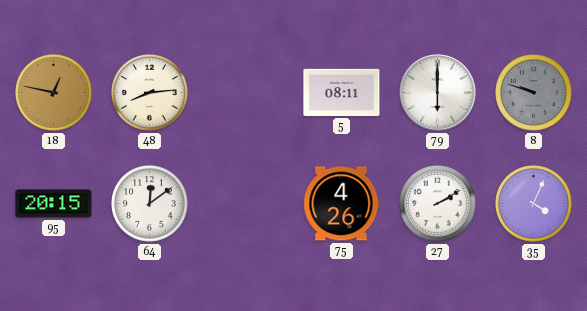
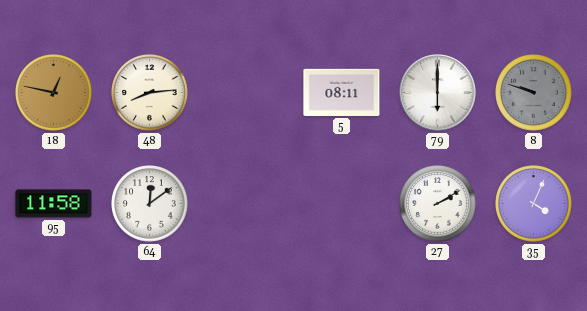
95: 20:15 -> 11:58 (54, 204)
75: 4:26 -> none (342, 204)
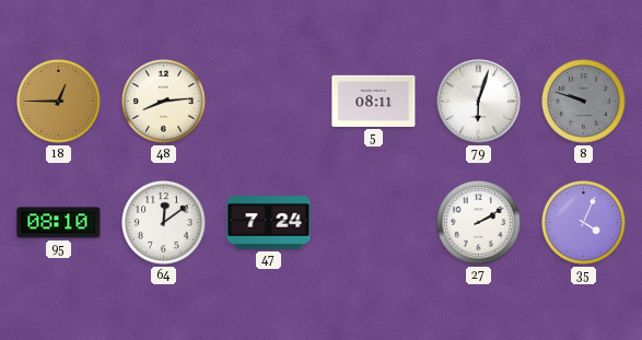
18: 12:47 -> 12:45 (59, 102)
79: 6:00 -> 6:03 (479, 102)
95: 11:58 -> 08:10 (59, 223)
47: none -> 7:24 (269, 223)
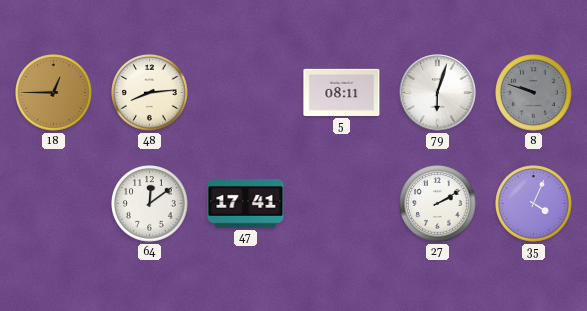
95: 08:10 -> none (59, 223)
47: 7:24 -> 17:41 (246, 204)
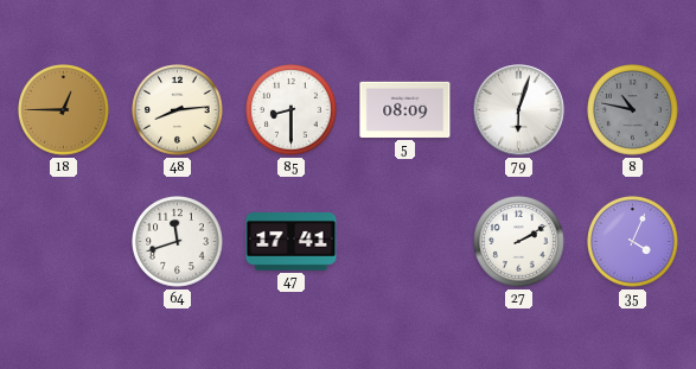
85: none -> 8:30 (292, 110)
5: 08:11 -> 08:09 (406, 109)
8: 9:48 -> 10:47 (633, 110)
64: 12:09 -> 11:42 (178, 242)
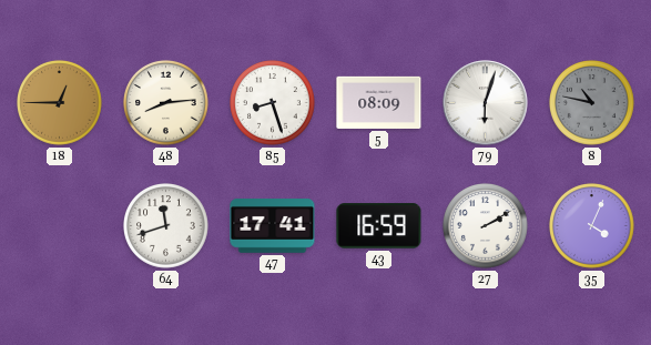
85: 8:30 -> 8:27 (273, 103)
43: none -> 16:59 (379, 226)
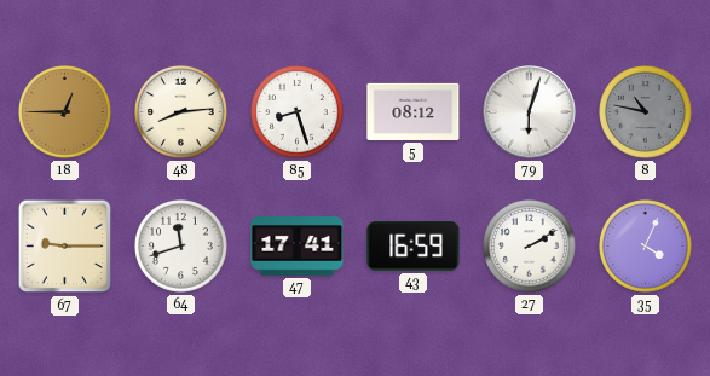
5: 08:09 -> 08:12 (414, 111)
67: none -> 9:15 (65, 247)
